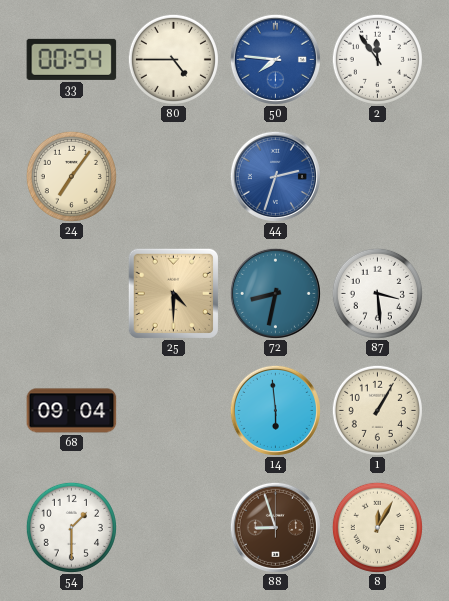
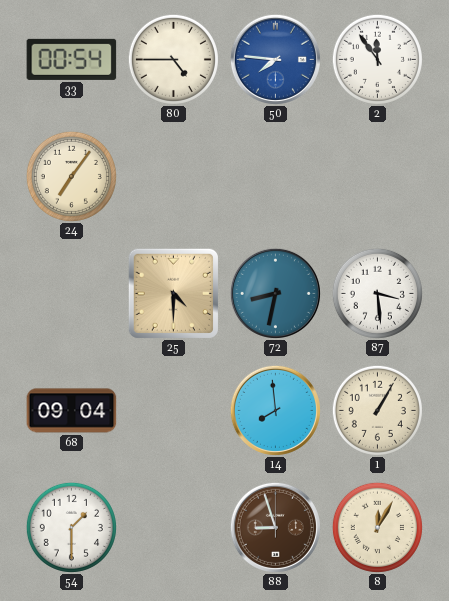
44: 2:33 -> none (275, 176)
14: 5:59 -> 7:59 (275, 410)
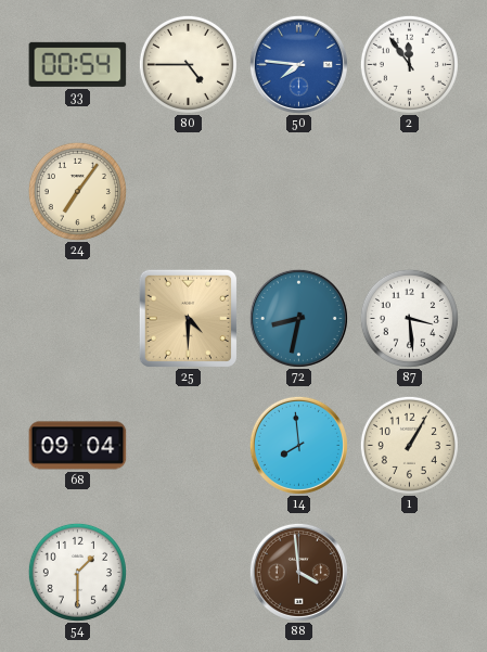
88: 8:57 -> 3:59 (298, 572)
8: 12:05 -> none (377, 527)
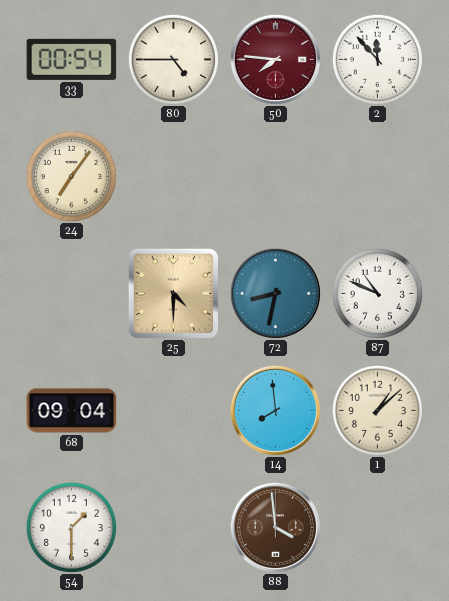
50 dial: blue -> burgundy (275, 59)
2: 11:54 -> 11:53 (377, 59)
87: 3:29 -> 10:49 (377, 293)
1: 1:05 -> 1:08 (377, 410)
